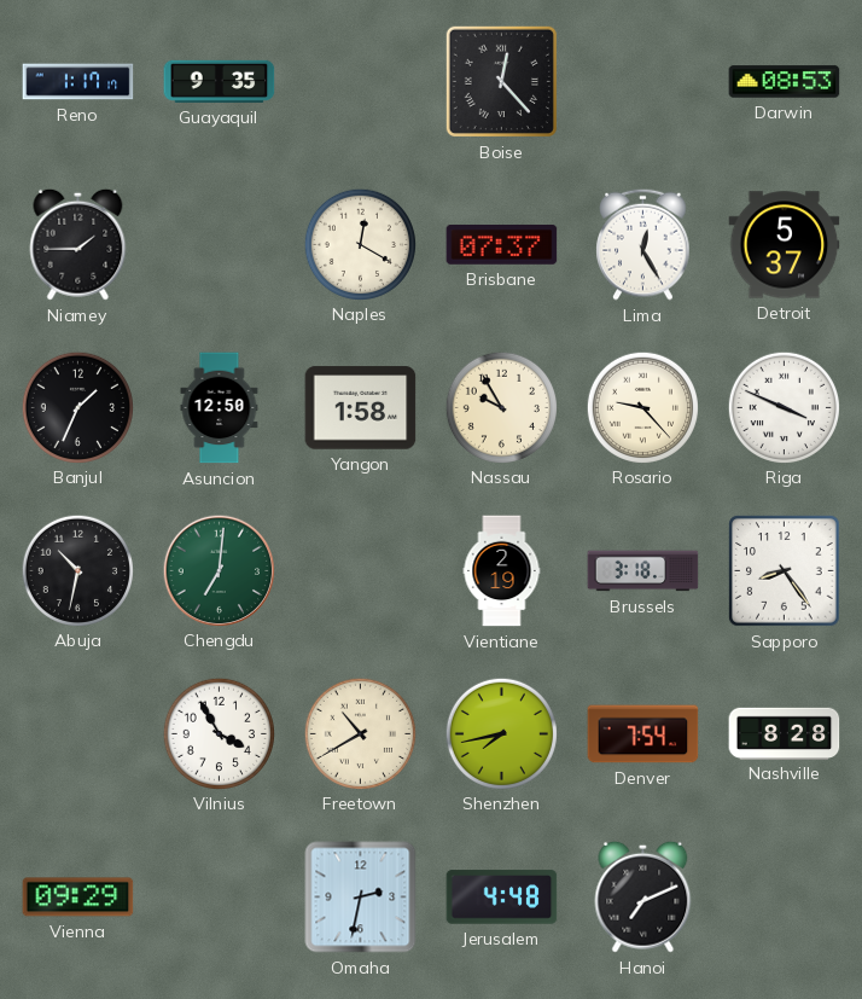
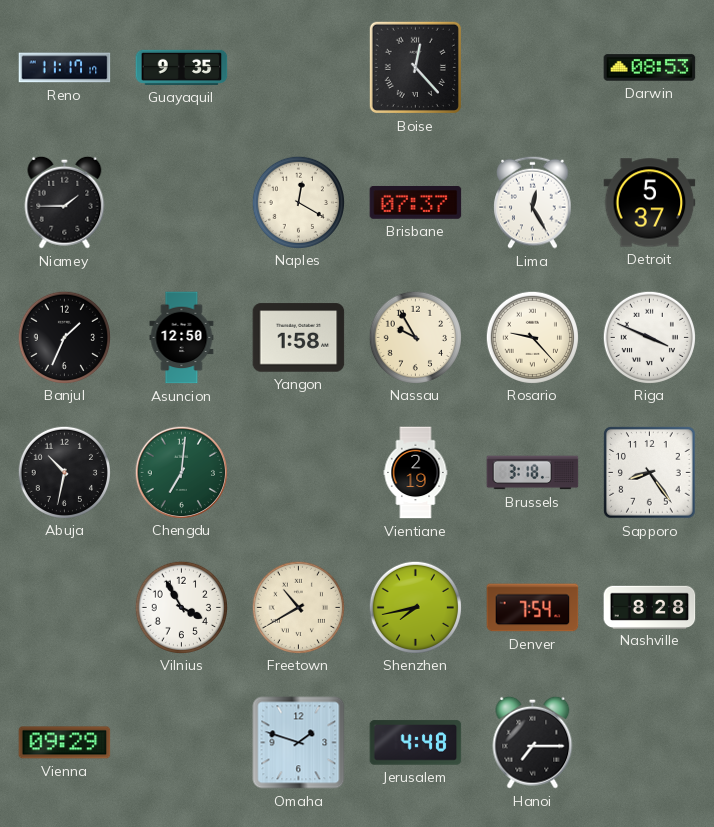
Reno: 1:17 -> 11:17 (65, 68)
Omaha: 2:32 -> 1:48 (299, 743)
Hanoi: 7:11 -> 7:15 (533, 742)
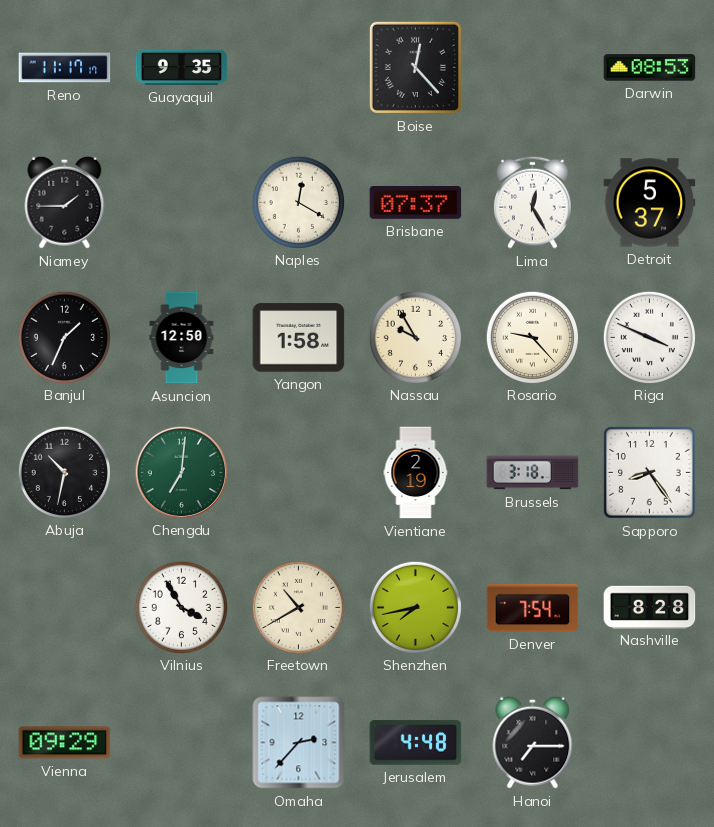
Omaha: 1:48 -> 2:37 (299, 743)
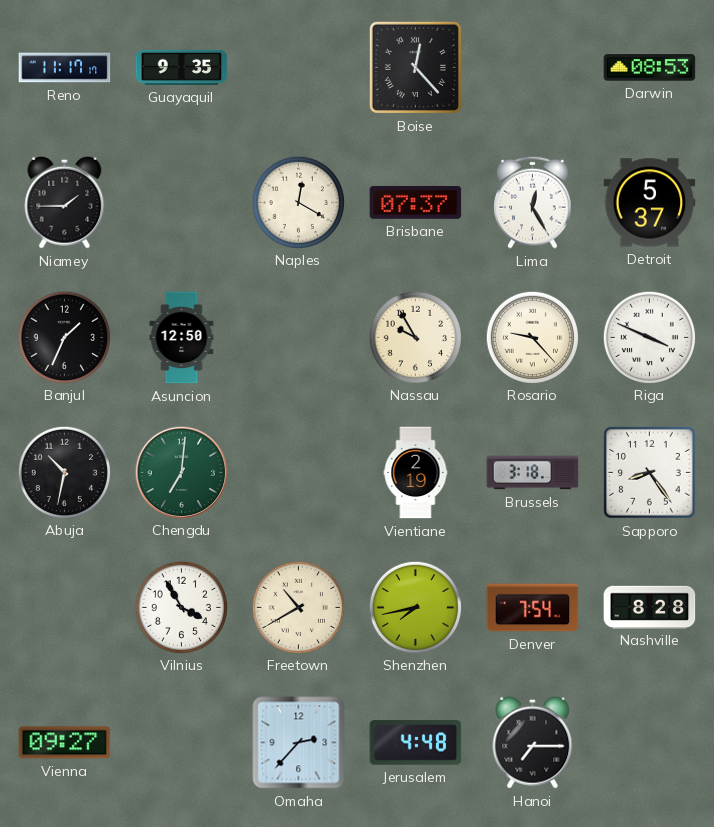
Yangon: 1:58 -> none (299, 338)
Vienna: 09:29 -> 09:27 (65, 743)
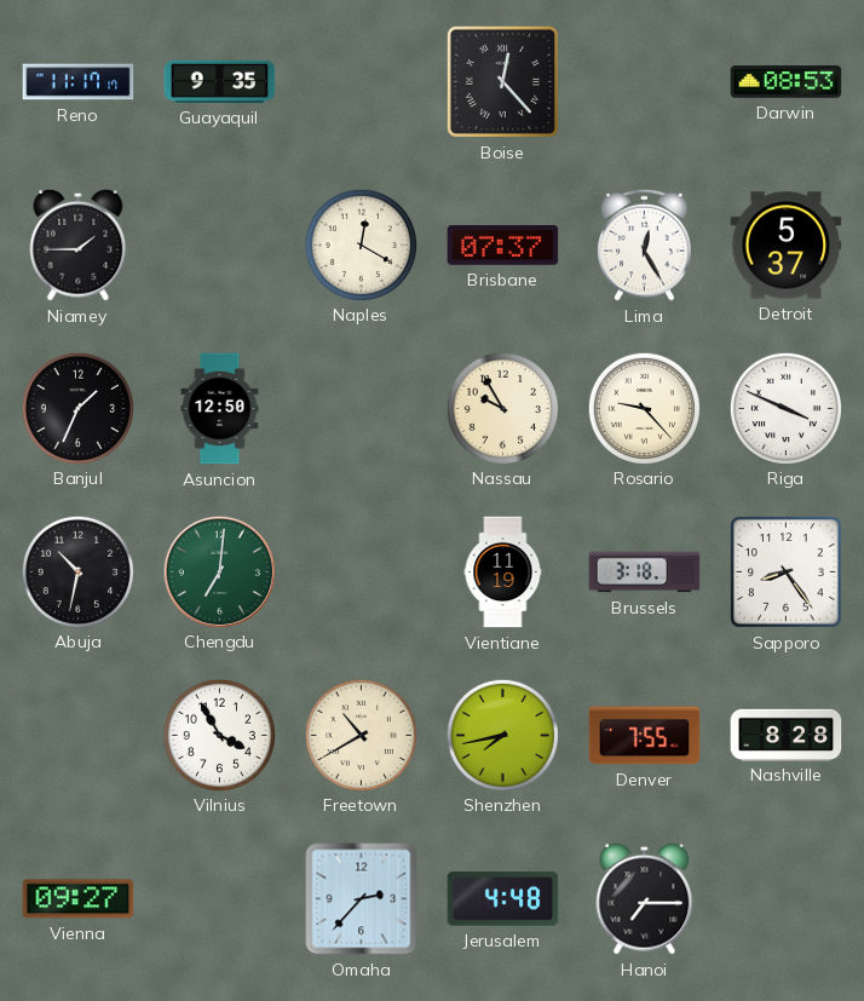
Vientiane: 2:19 -> 11:19 (503, 573)
Denver: 7:54 -> 7:55 (645, 736)
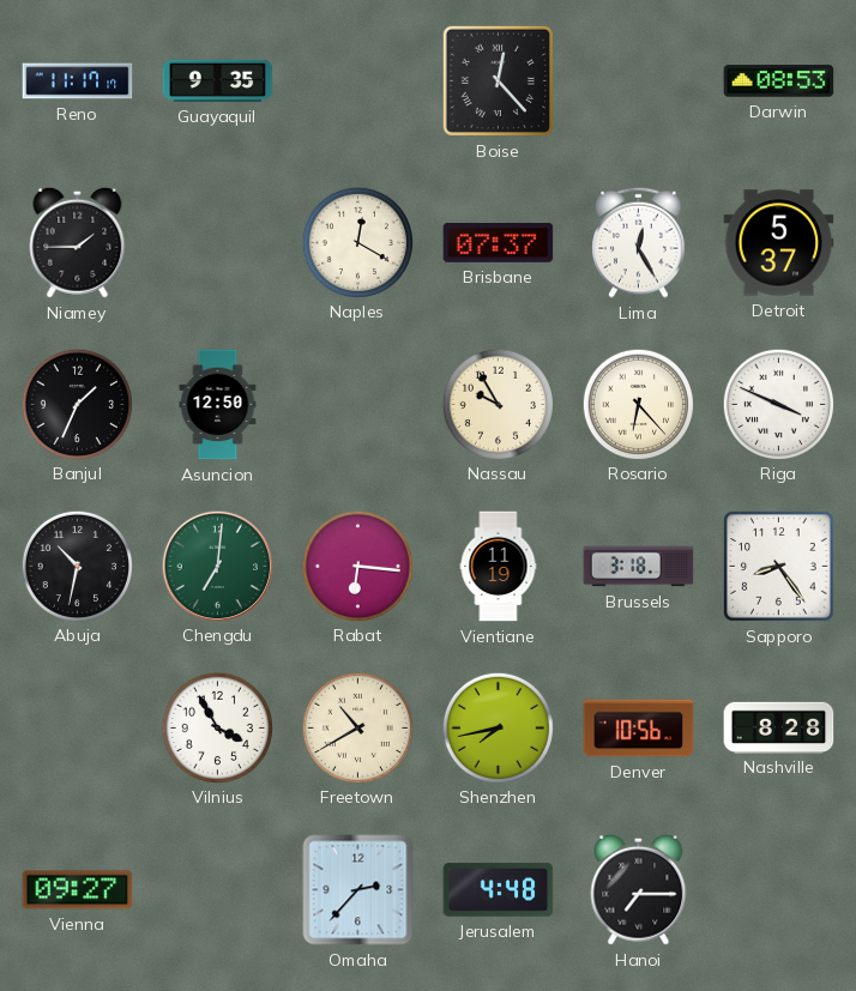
Rosario: 9:23 -> 6:23 (638, 404)
Rabat: none -> 6:16 (357, 566)
Denver: 7:55 -> 10:56 (639, 729)
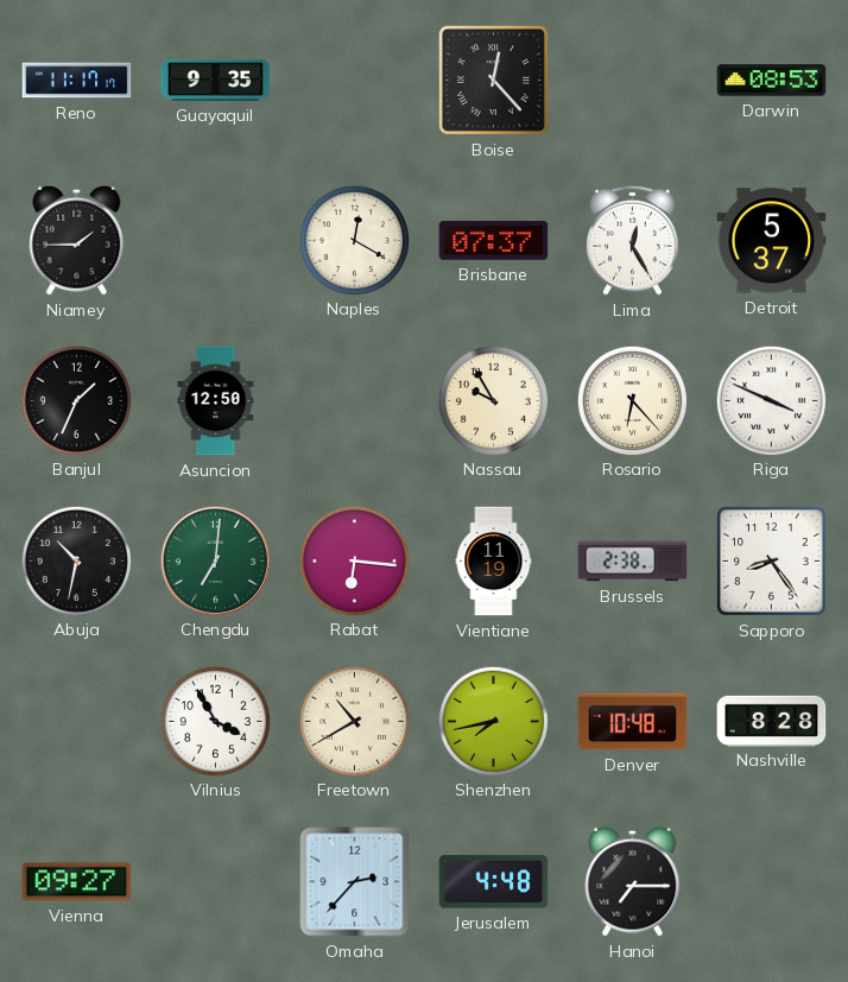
Brussels: 3:18 -> 2:38 (633, 562)
Denver: 10:56 -> 10:48 (633, 722)
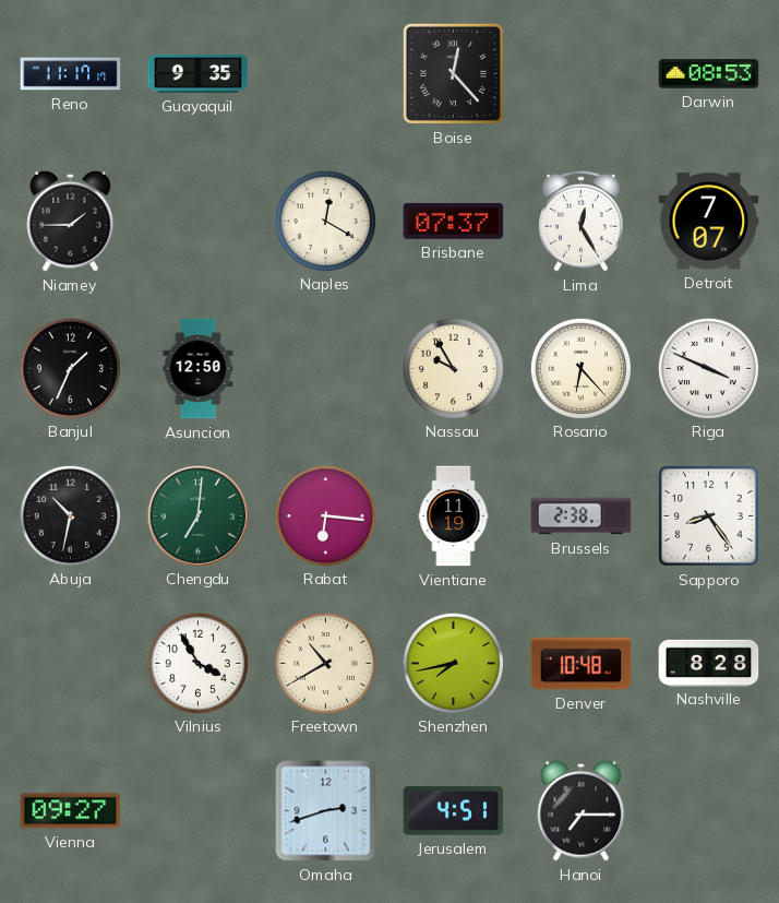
Detroit: 5:37 -> 7:07 (709, 222)
Omaha: 2:37 -> 2:42 (326, 811)
Jerusalem: 4:48 -> 4:51 (454, 811)
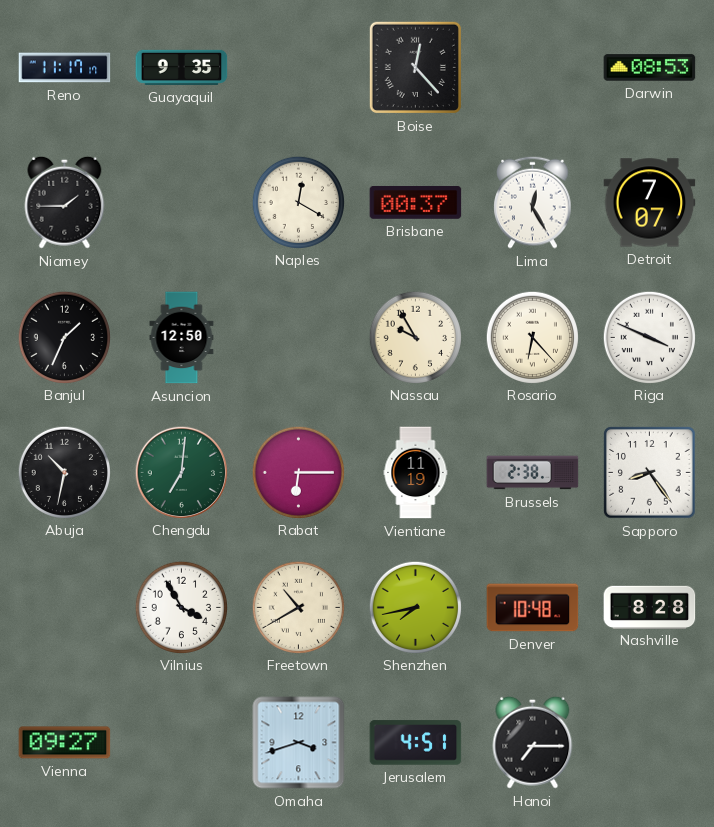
Brisbane: 07:37 -> 00:37 (416, 203)
Rabat: 6:16 -> 6:15 (298, 472)
Omaha: 2:42 -> 3:42 (299, 743)
